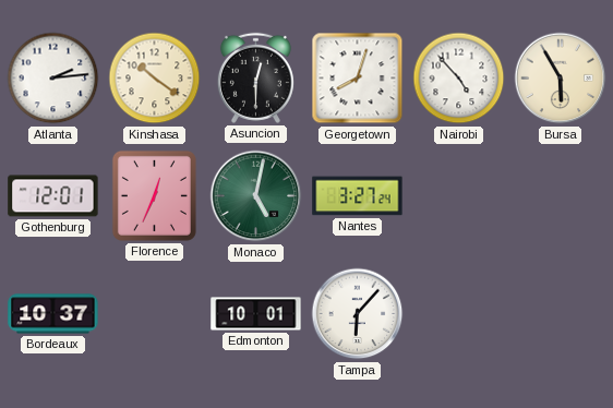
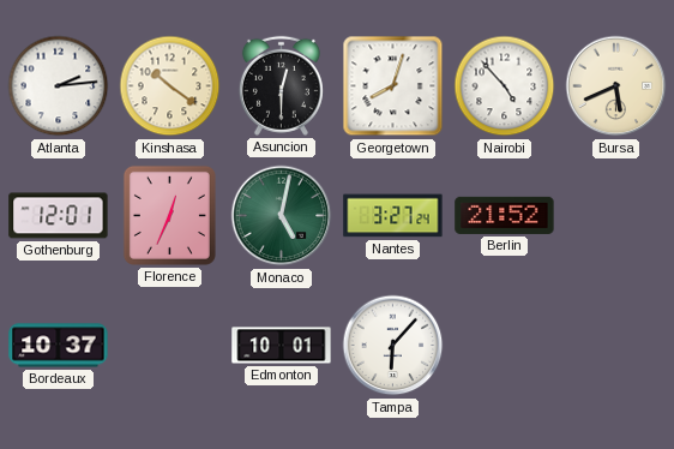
Bursa: 5:55 -> 5:41 (616, 86)
Berlin: none -> 21:52 (505, 215)
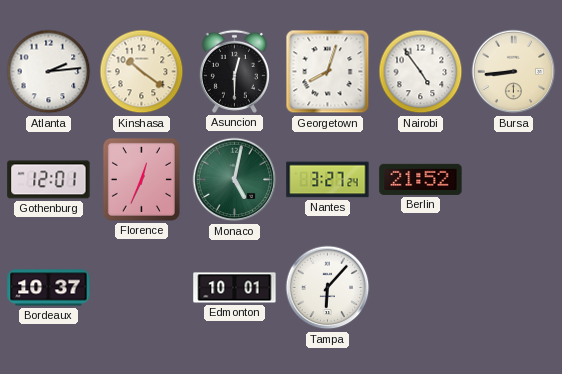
Nairobi: 4:53 -> 4:54 (421, 72)
Bursa: 5:41 -> 8:44 (514, 72)
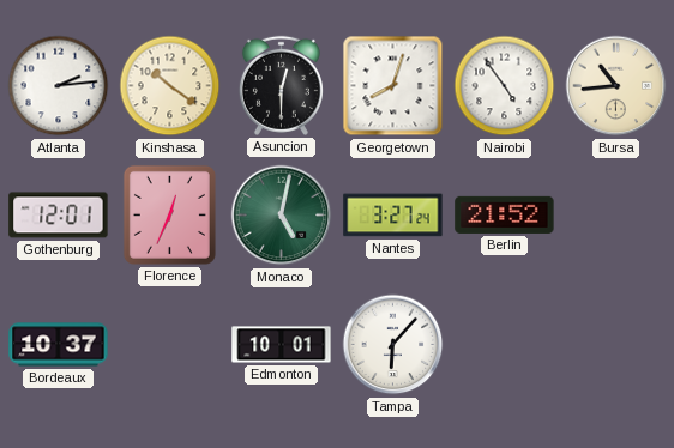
Bursa: 8:44 -> 10:44 (616, 86)
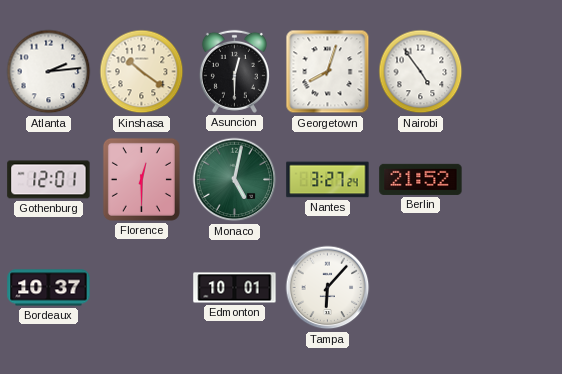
Bursa: 10:44 -> none (616, 86)
Florence: 12:34 -> 12:30 (141, 179)
